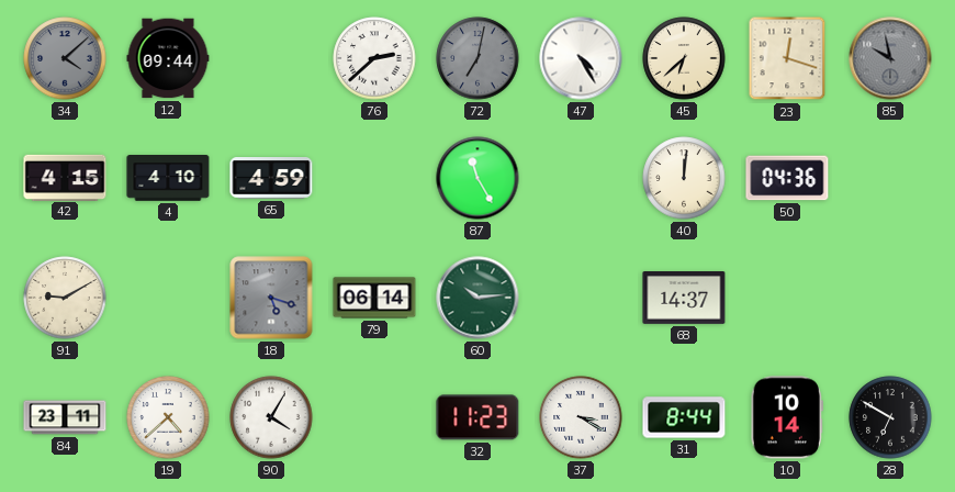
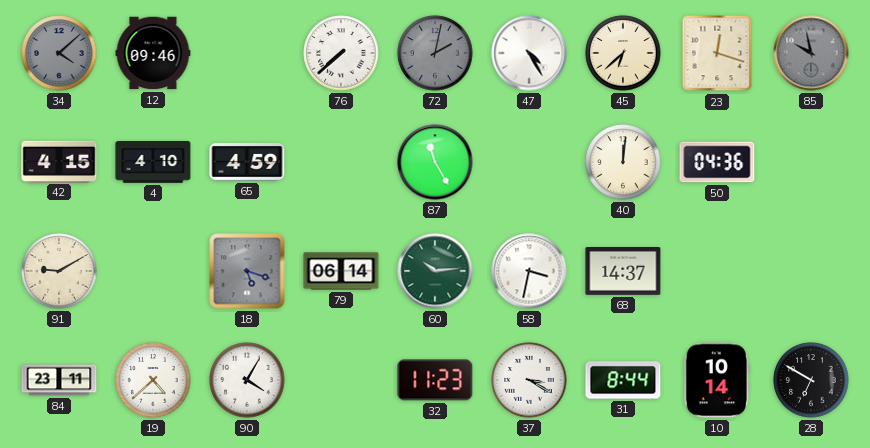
12: 09:44 -> 09:46 (153, 53)
76: 2:38 -> 7:38 (341, 53)
72: 7:02 -> 2:02 (435, 53)
58: none -> 3:32 (529, 271)
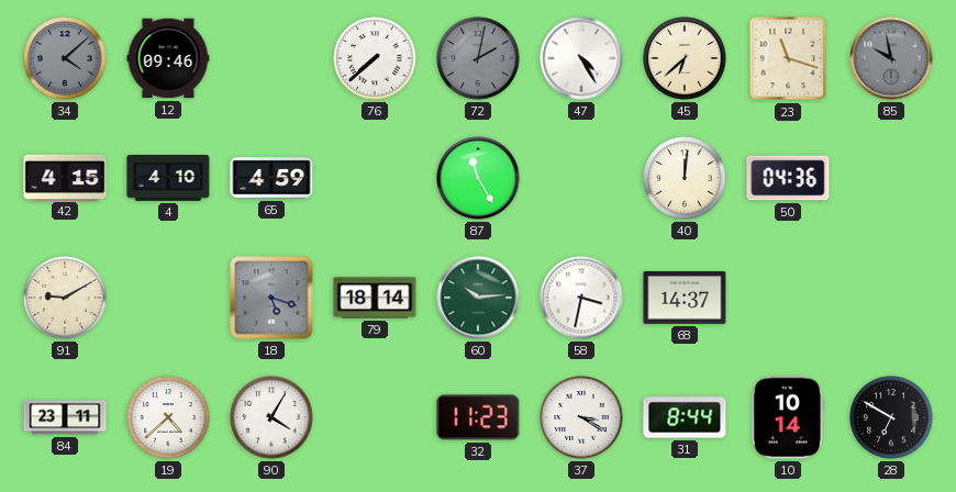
23: 12:18 -> 11:18 (788, 58)
79: 06:14 -> 18:14 (375, 298)
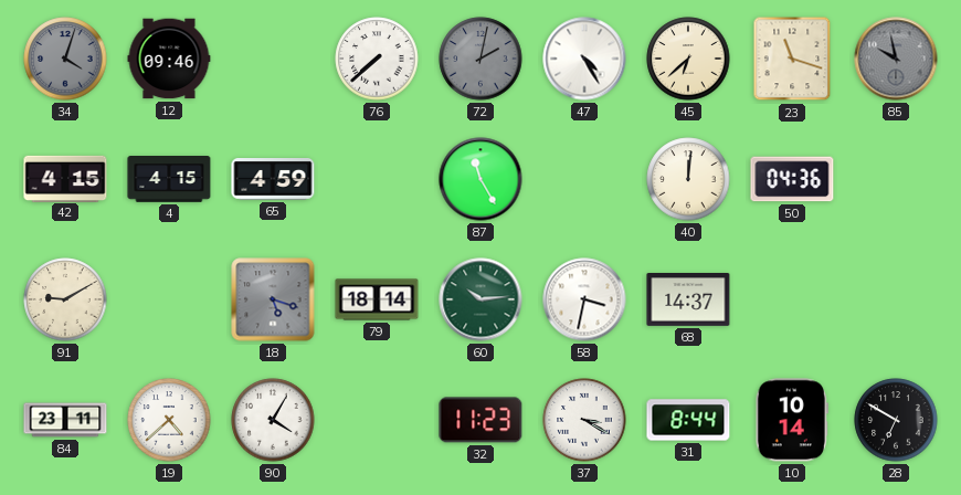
34: 4:08 -> 4:03 (65, 59)
4: 4:10 -> 4:15 (169, 179)
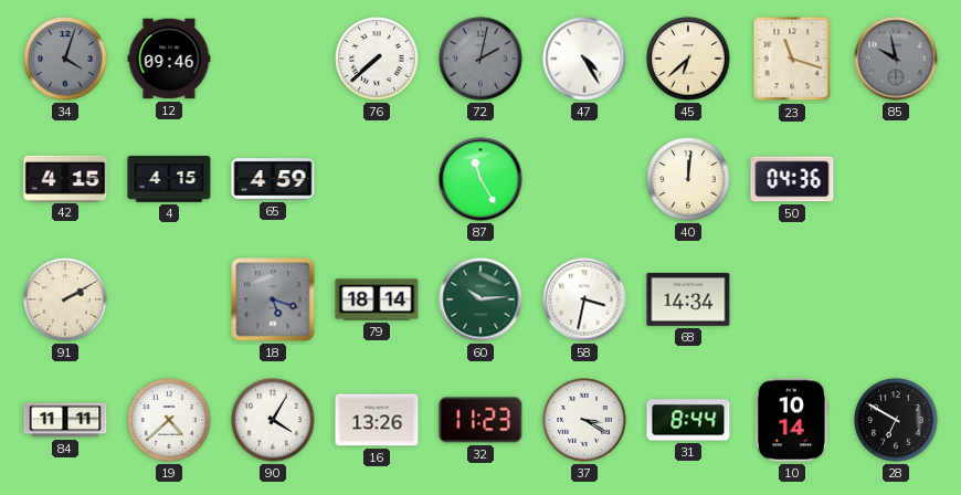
91: 9:10 -> 2:10 (65, 299)
68: 14:37 -> 14:34 (688, 301)
84: 23:11 -> 11:11 (65, 420)
16: none -> 13:26 (377, 420)
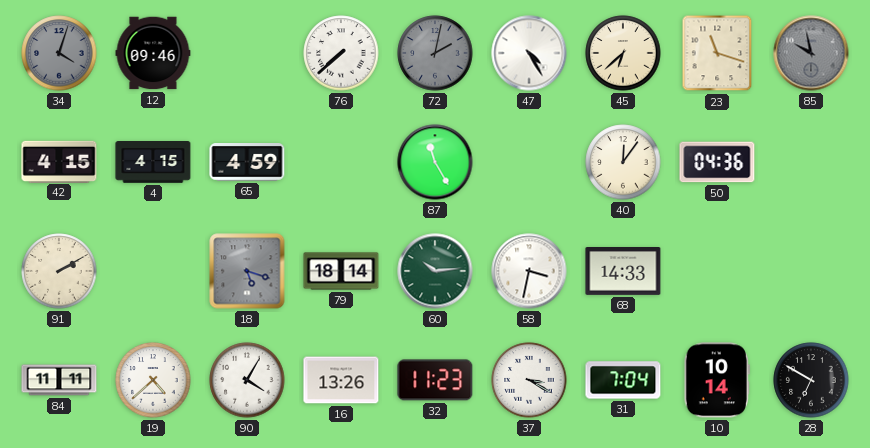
40: 12:01 -> 12:06 (623, 162)
68: 14:34 -> 14:33 (623, 272)
31: 8:44 -> 7:04 (623, 380)
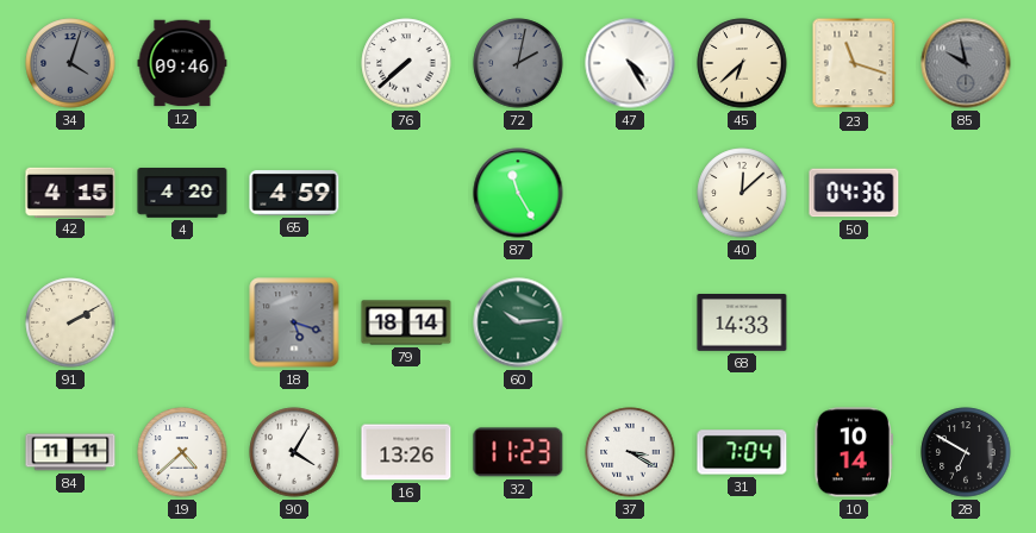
4: 4:15 -> 4:20 (182, 193)
40: 12:06 -> 12:08 (742, 193)
58: 3:32 -> none (529, 271)
